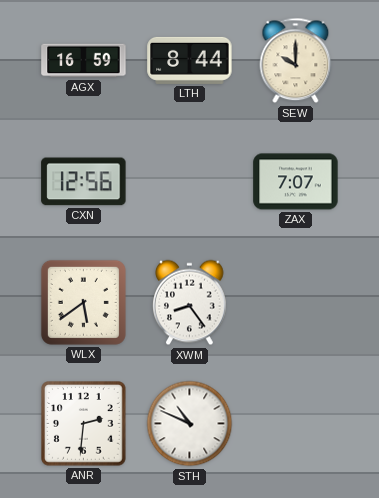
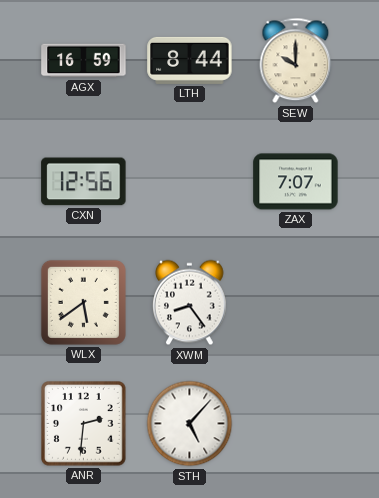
STH: 10:49 -> 5:07 (190, 424)
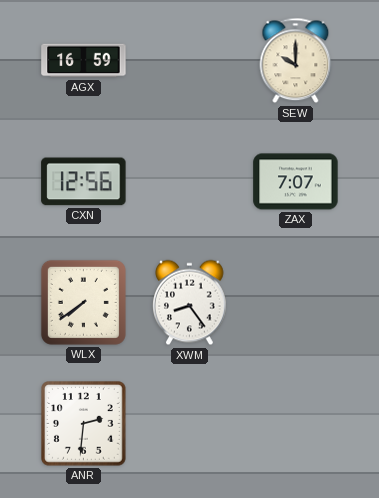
LTH: 8:44 -> none (190, 60)
WLX: 5:39 -> 7:39 (83, 302)
STH: 5:07 -> none (190, 424)
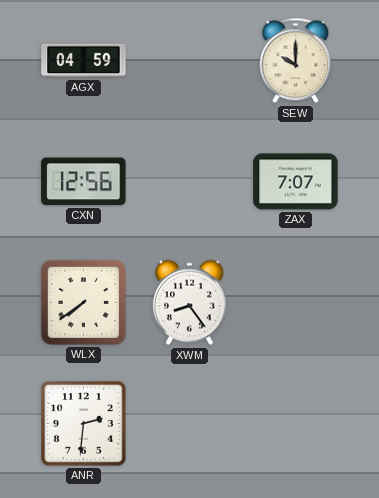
AGX: 16:59 -> 04:59 (84, 61)
